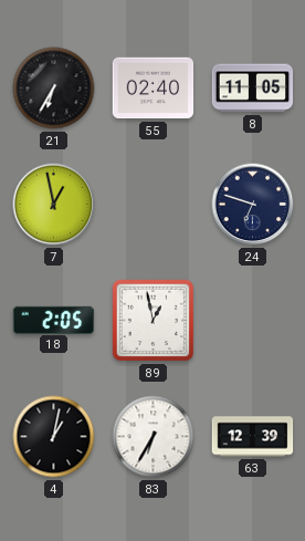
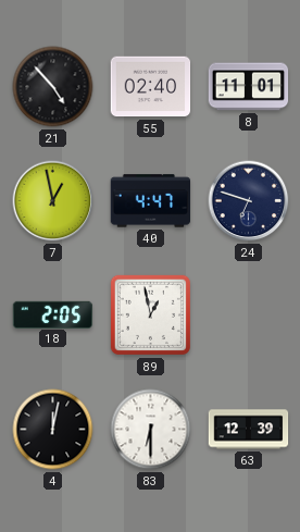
21: 6:35 -> 4:53 (53, 87)
8: 11:05 -> 11:01 (249, 87)
40: none -> 4:47 (151, 201)
4: 1:02 -> 12:02 (53, 430)
83: 6:35 -> 6:30 (151, 430)
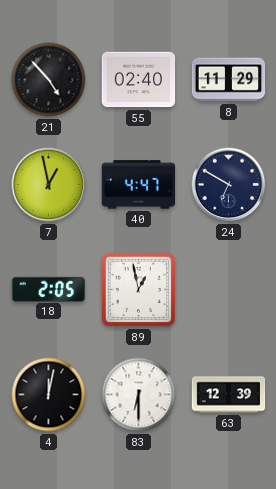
8: 11:01 -> 11:29 (229, 80)
24: 6:48 -> 6:50 (229, 185)
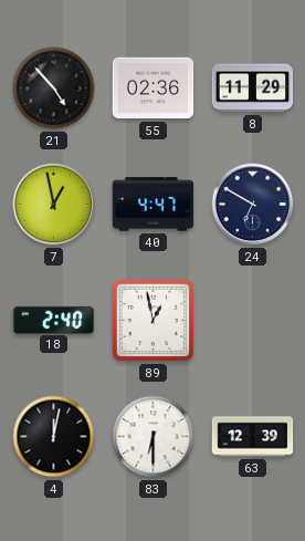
55: 02:40 -> 02:36 (154, 89)
18: 2:05 -> 2:40 (54, 320)
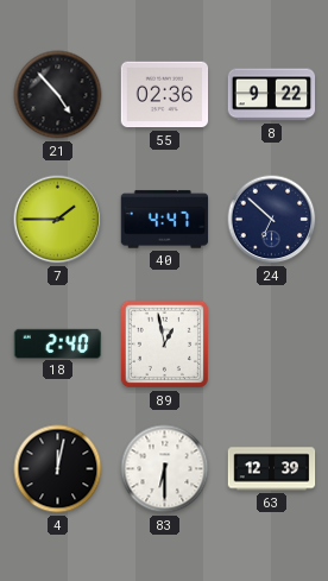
8: 11:29 -> 9:22 (272, 95)
7: 12:58 -> 1:45 (58, 220)
24: 6:50 -> 6:52 (272, 220)
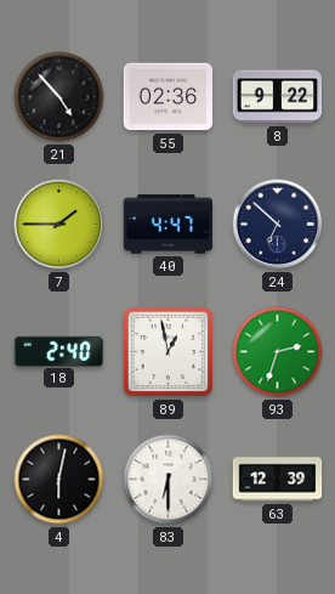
93: none -> 2:33 (278, 352)
4: 12:02 -> 6:02 (59, 480)
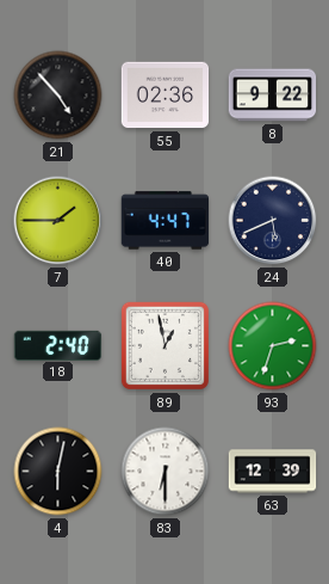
24: 6:52 -> 5:41 (273, 221)
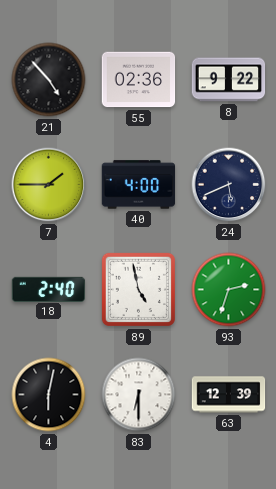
40: 4:47 -> 4:00 (139, 185)
89: 12:58 -> 4:58 (138, 289)
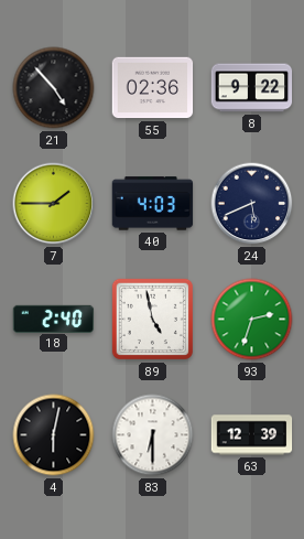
40: 4:00 -> 4:03 (153, 204)
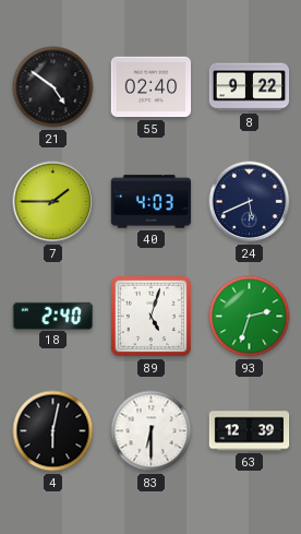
21: 4:53 -> 4:51 (53, 87)
55: 02:36 -> 02:40 (152, 87)
89: 4:58 -> 5:03 (150, 316)
